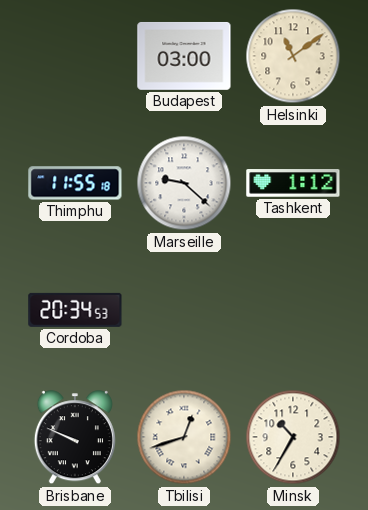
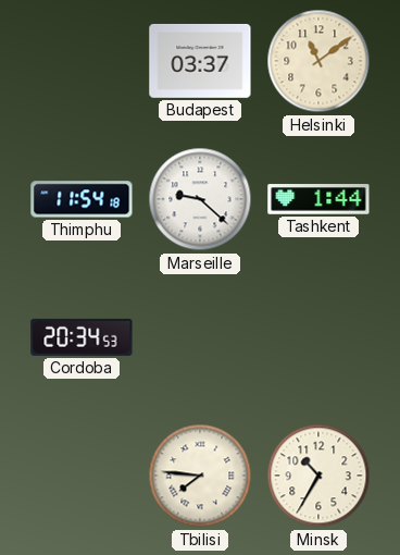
Budapest: 03:00 -> 03:37 (200, 61)
Thimphu: 11:55 -> 11:54 (82, 199)
Tashkent: 1:12 -> 1:44 (318, 199)
Brisbane: 9:49 -> none (75, 438)
Tbilisi: 12:42 -> 7:46 (200, 476)
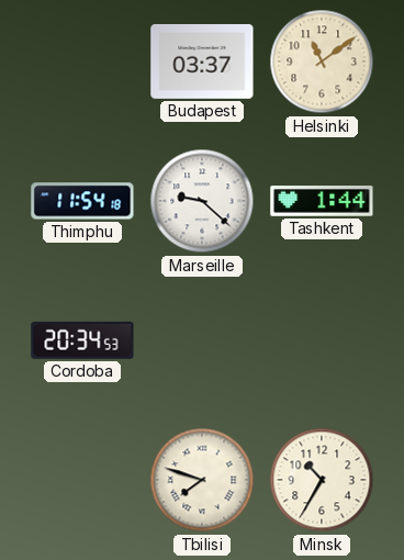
Tbilisi: 7:46 -> 7:48 (202, 480)
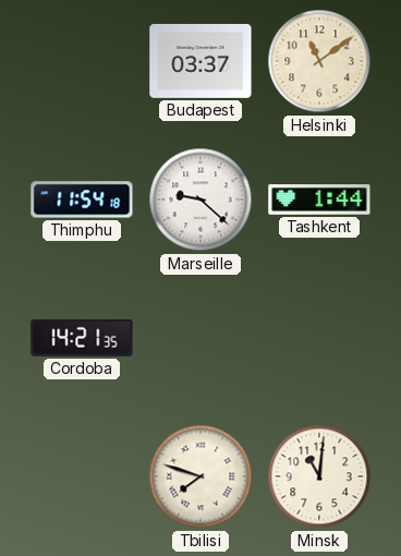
Cordoba: 20:34 -> 14:21 (82, 338)
Minsk: 10:35 -> 11:01 (319, 476)
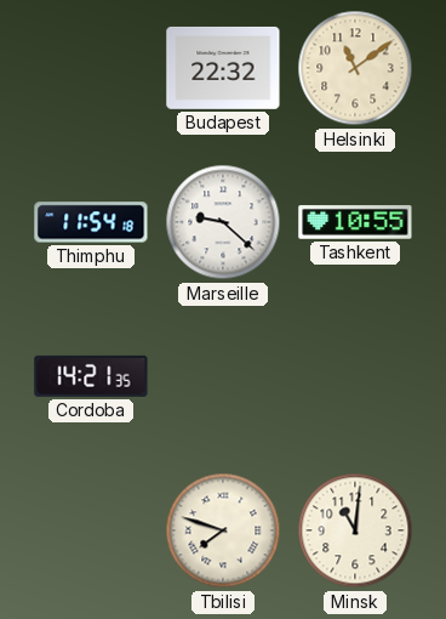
Budapest: 03:37 -> 22:32 (223, 68)
Tashkent: 1:44 -> 10:55 (355, 222)
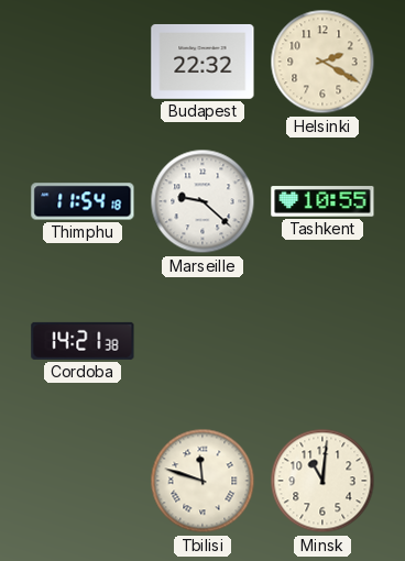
Helsinki: 11:09 -> 2:20 (322, 62)
Cordoba: 14:21:35 -> 14:21:38 (83, 341)
Tbilisi: 7:48 -> 11:48 (202, 481)
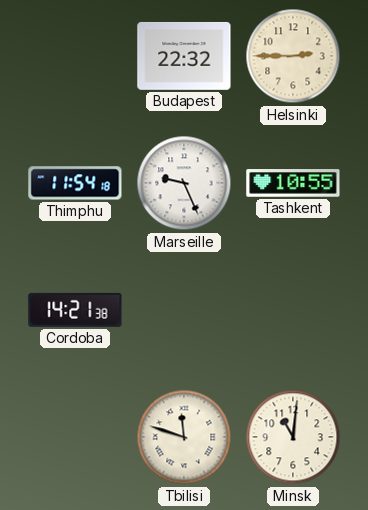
Helsinki: 2:20 -> 2:45 (293, 56)
Marseille: 9:22 -> 9:26 (184, 183)
